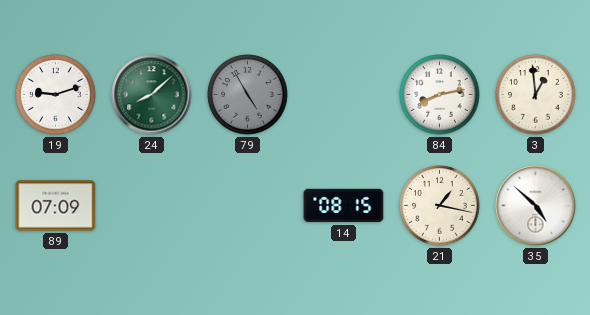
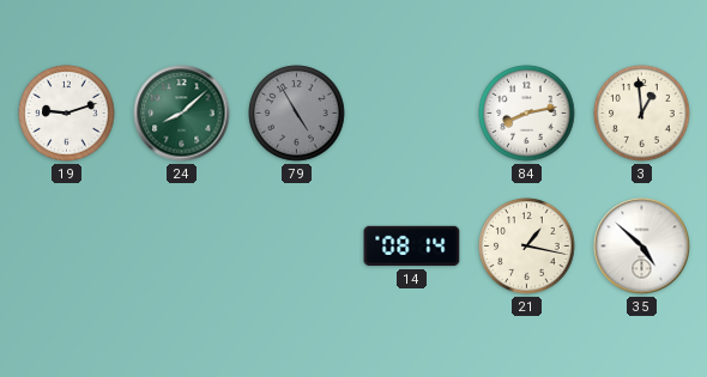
89: 07:09 -> none (56, 206)
14: 08:15 -> 08:14 (412, 247)
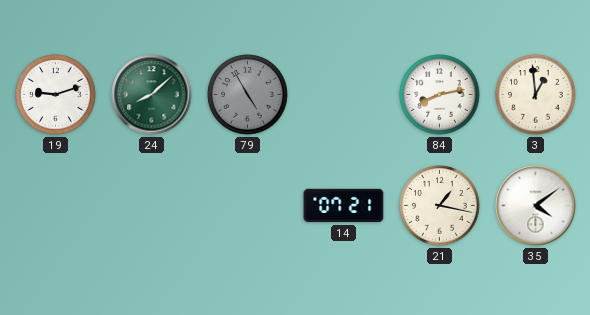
14: 08:14 -> 07:21 (344, 206)
35: 4:52 -> 4:09 (536, 206)
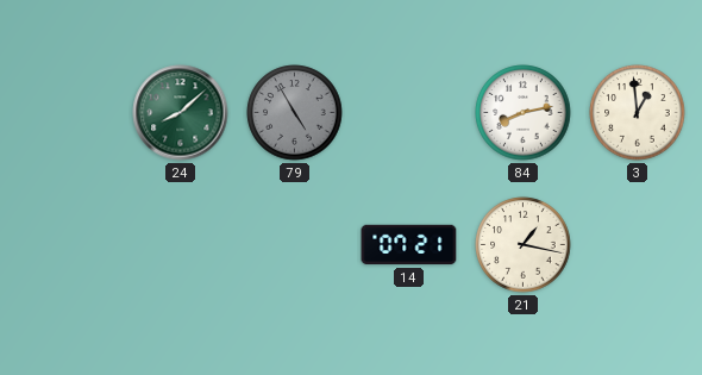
19: 9:12 -> none (56, 95)
35: 4:09 -> none (536, 206)
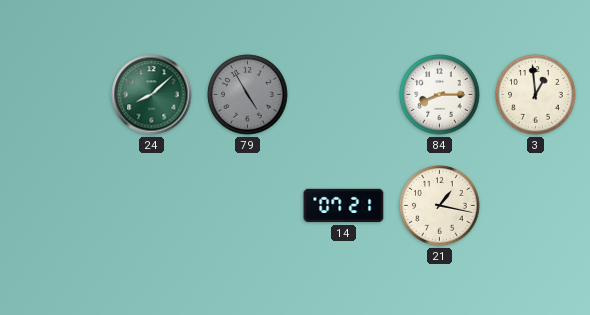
84: 8:13 -> 8:15 (440, 95)
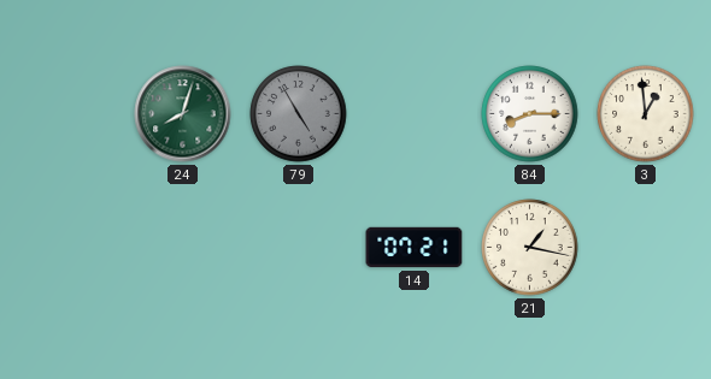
24: 8:08 -> 8:03 (183, 114)
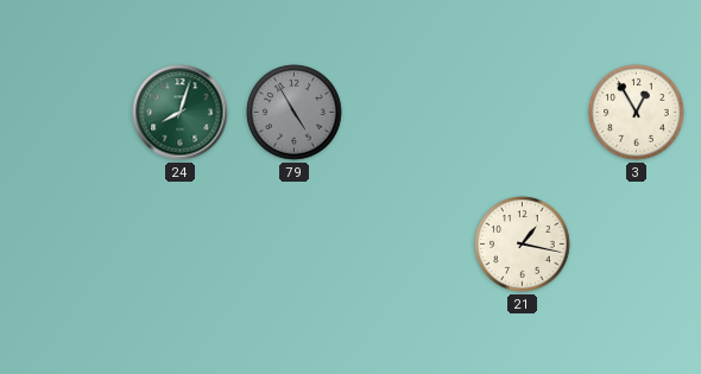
84: 8:15 -> none (530, 114)
3: 12:59 -> 12:55 (637, 113)
14: 07:21 -> none (415, 248)
